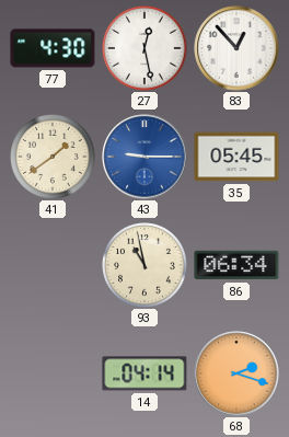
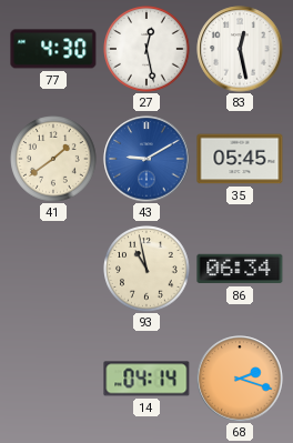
83: 12:53 -> 12:28 (240, 49)
43: 9:15 -> 9:10 (146, 159)
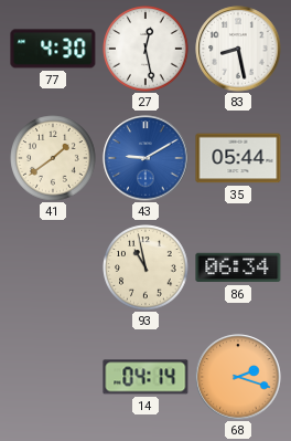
83: 12:28 -> 8:28 (238, 49)
35: 05:45 -> 05:44 (238, 158)
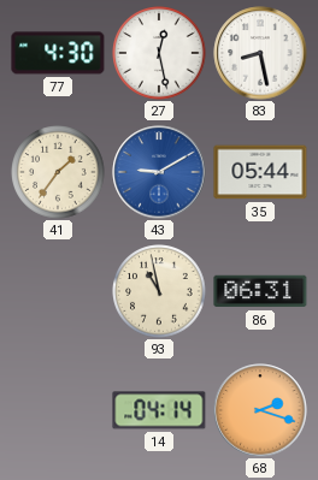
41: 1:39 -> 1:36 (58, 172)
86: 06:34 -> 06:31 (260, 291)
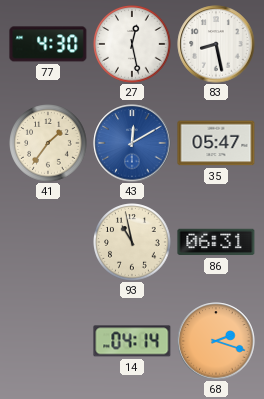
43: 9:10 -> 12:10 (132, 143)
35: 05:44 -> 05:47 (216, 143)
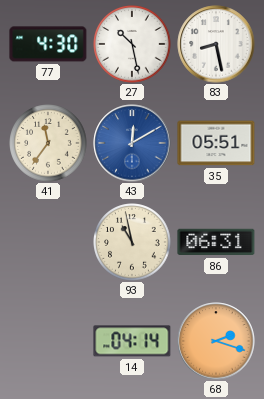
27: 12:28 -> 10:28 (132, 44)
41: 1:36 -> 11:36 (48, 143)
35: 05:47 -> 05:51 (216, 143)
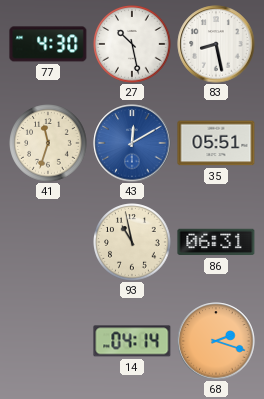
41: 11:36 -> 11:33 (48, 143)
